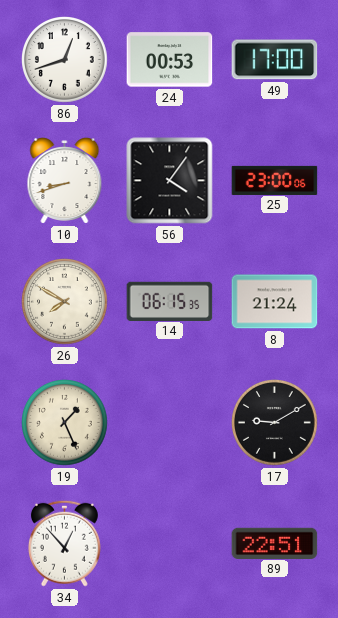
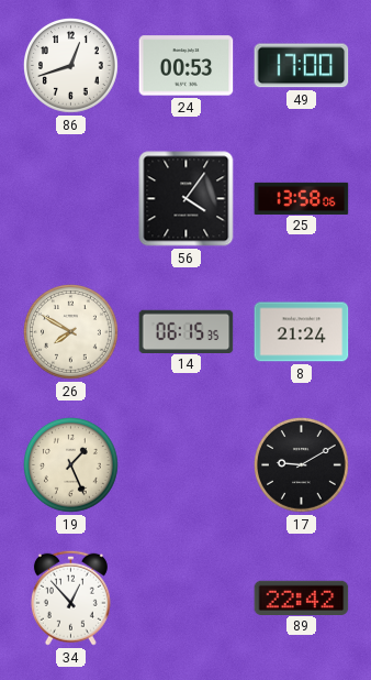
10: 8:42 -> none (65, 181)
25: 23:00 -> 13:58 (302, 198)
89: 22:51 -> 22:42 (302, 597)
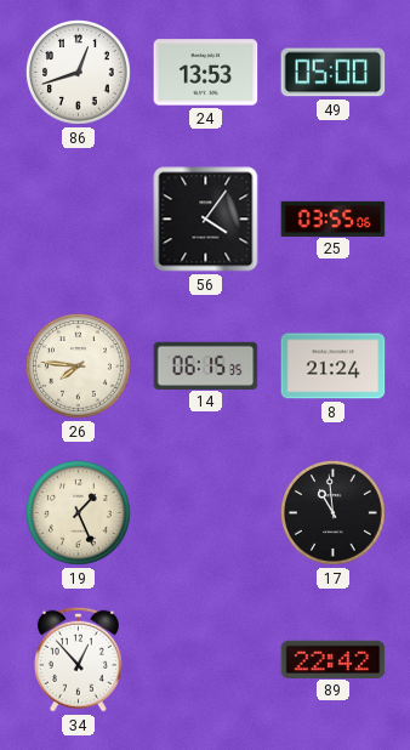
24: 00:53 -> 13:53 (206, 73)
49: 17:00 -> 05:00 (334, 73)
25: 13:58 -> 03:55 (334, 218)
26: 7:50 -> 7:46 (79, 367)
17: 9:10 -> 10:59 (334, 513)
